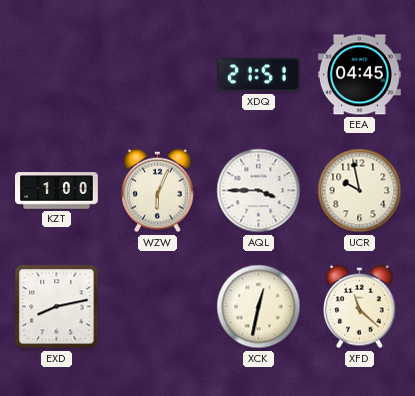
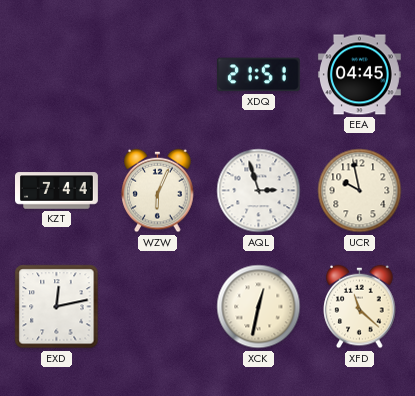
KZT: 1:00 -> 7:44 (57, 191)
AQL: 3:45 -> 2:57 (259, 191)
EXD: 8:13 -> 12:13 (57, 307)
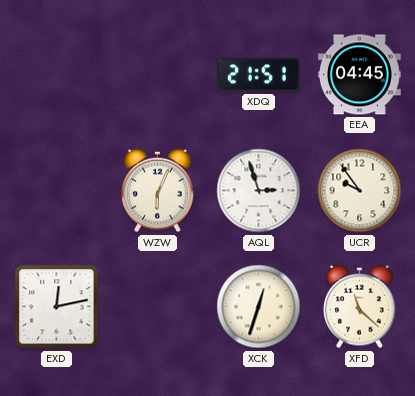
KZT: 7:44 -> none (57, 191)
UCR: 9:58 -> 9:54 (360, 191)
XCK: 12:32 -> 12:33 (259, 307)
